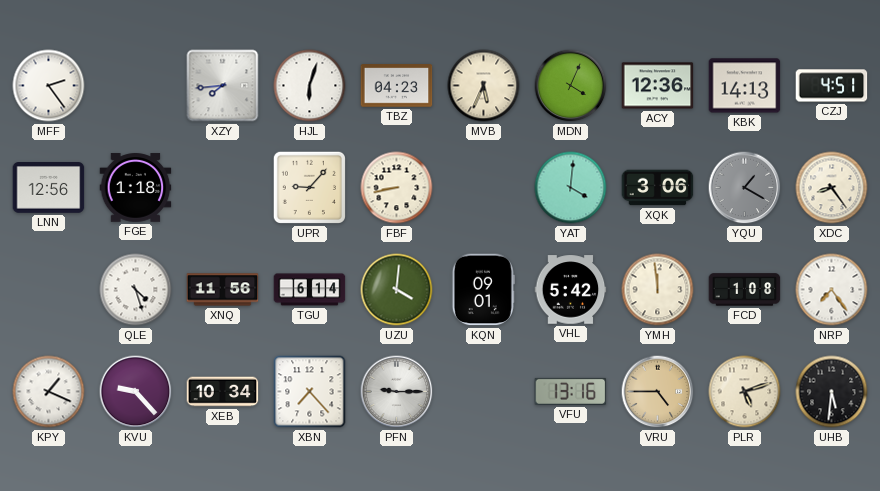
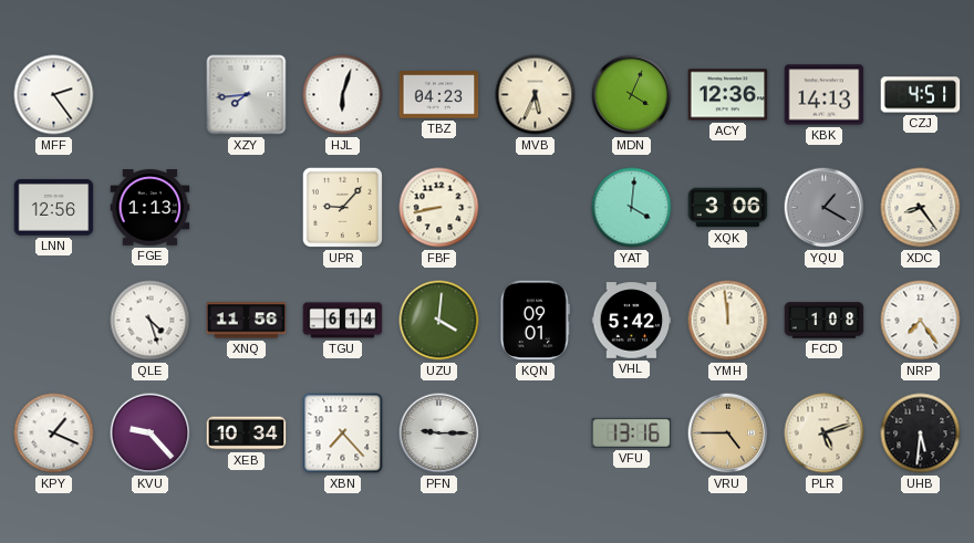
FGE: 1:18 -> 1:13 (151, 208)
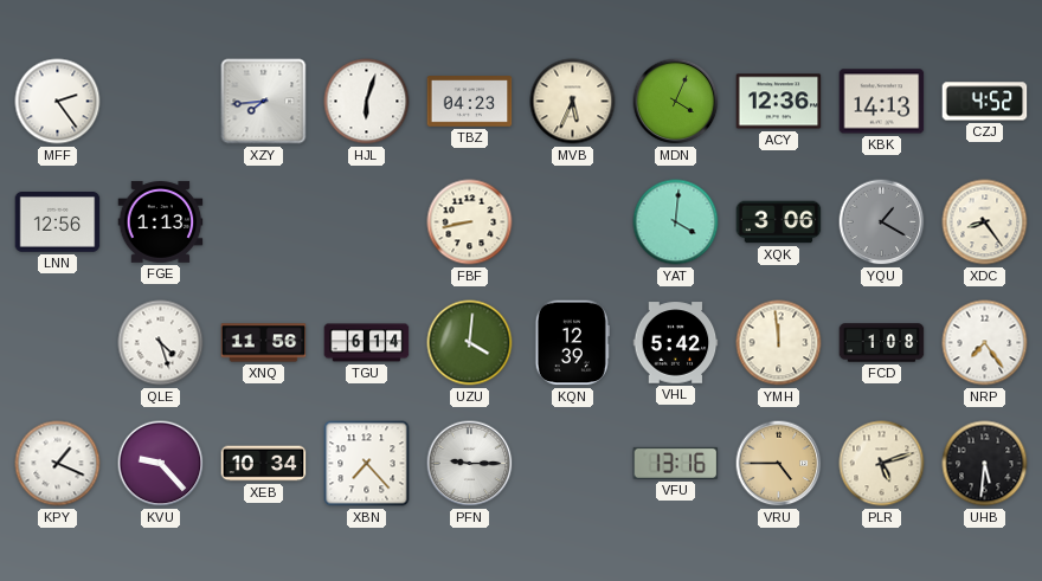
CZJ: 4:51 -> 4:52 (985, 102)
UPR: 9:07 -> none (342, 207)
KQN: 09:01 -> 12:39 (572, 343)
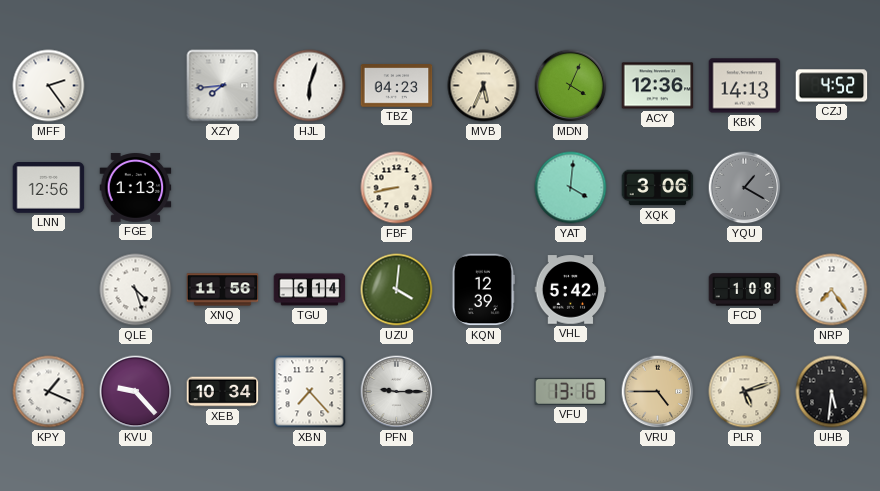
XDC: 8:24 -> none (985, 222)
YMH: 11:59 -> none (779, 343)
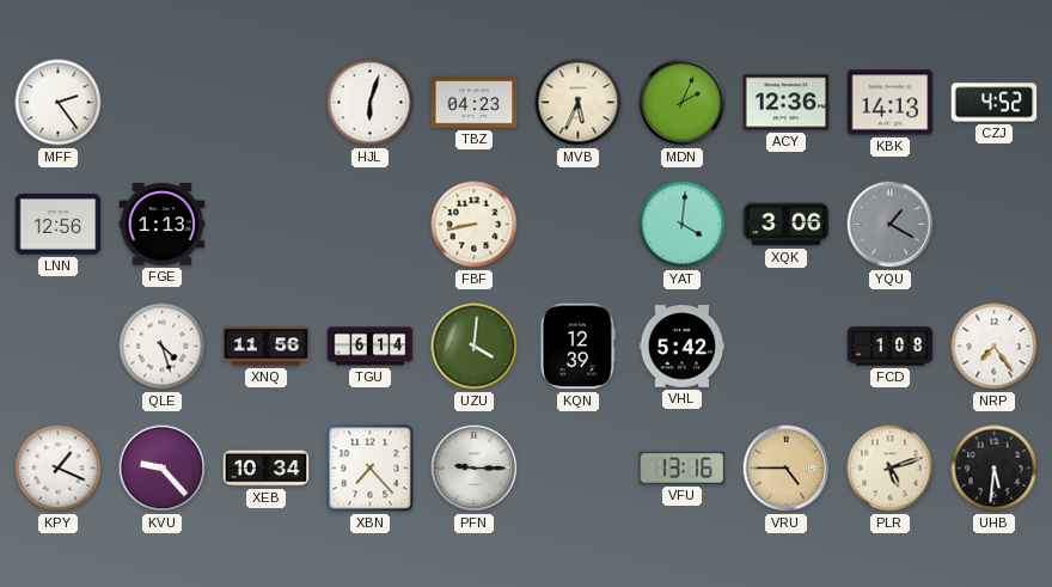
XZY: 7:44 -> none (223, 86)
MDN: 4:04 -> 2:04 (683, 103)
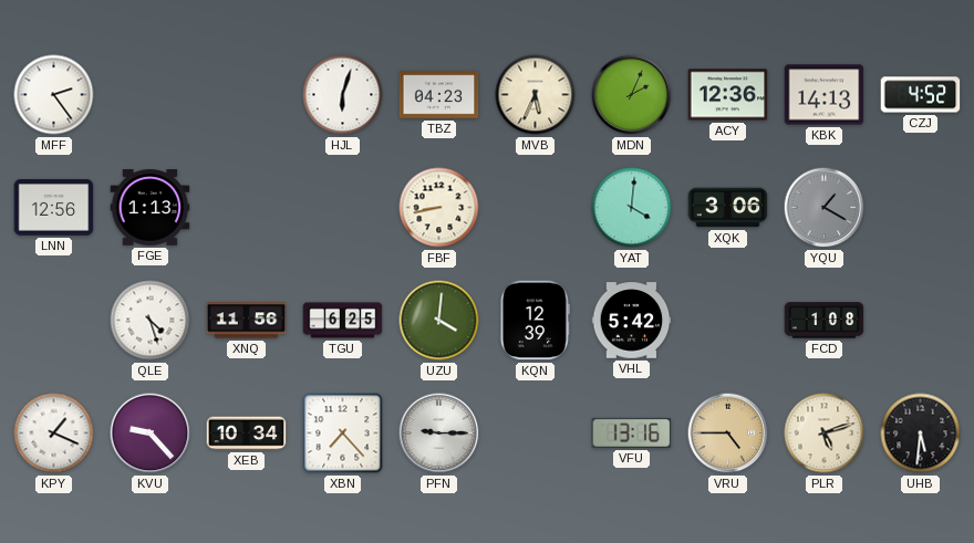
TGU: 6:14 -> 6:25 (343, 321)
NRP: 7:24 -> none (995, 347)
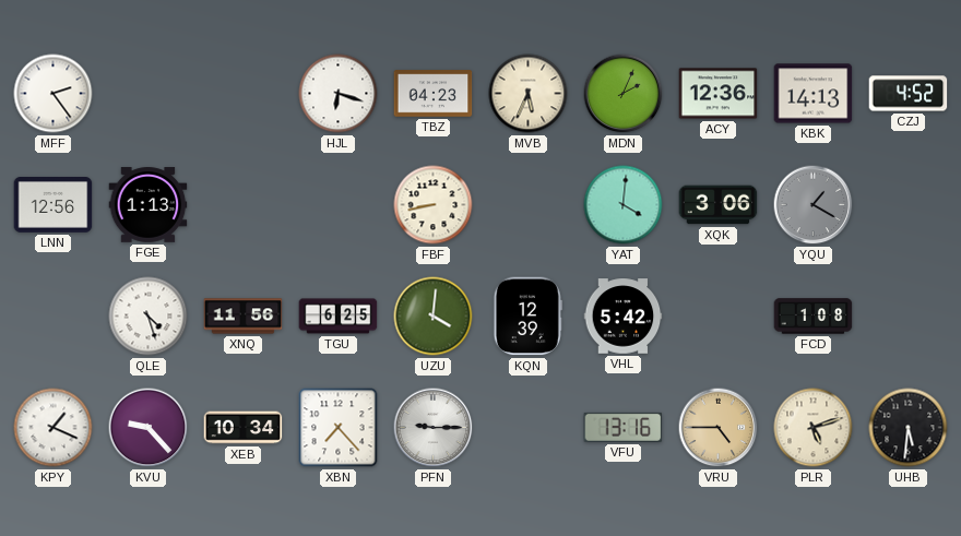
HJL: 6:03 -> 6:18 (339, 94)
